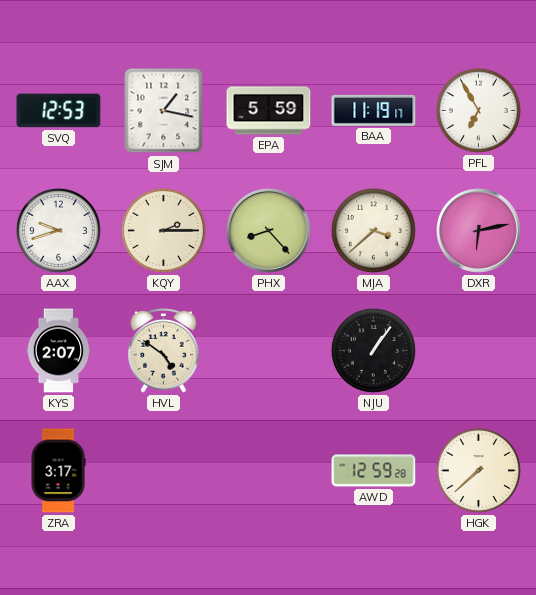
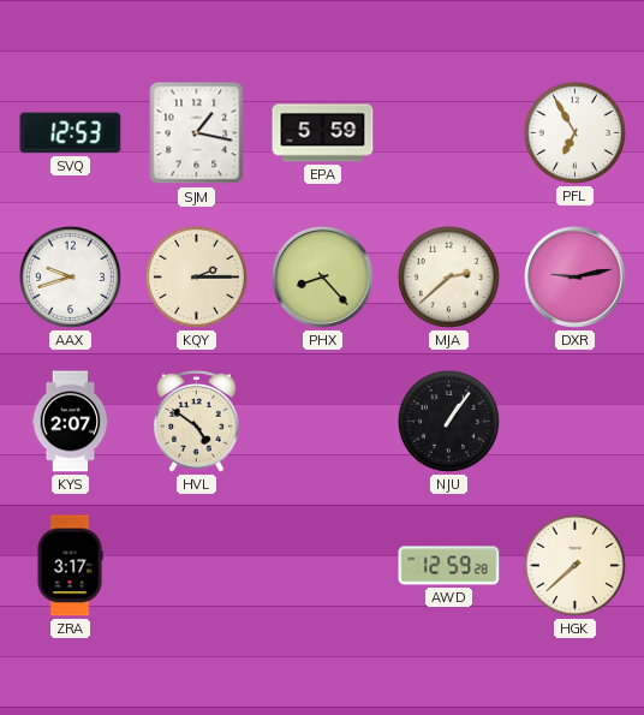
BAA: 11:19 -> none (374, 110)
MJA: 3:38 -> 2:38 (448, 276)
DXR: 6:13 -> 9:13 (576, 278)
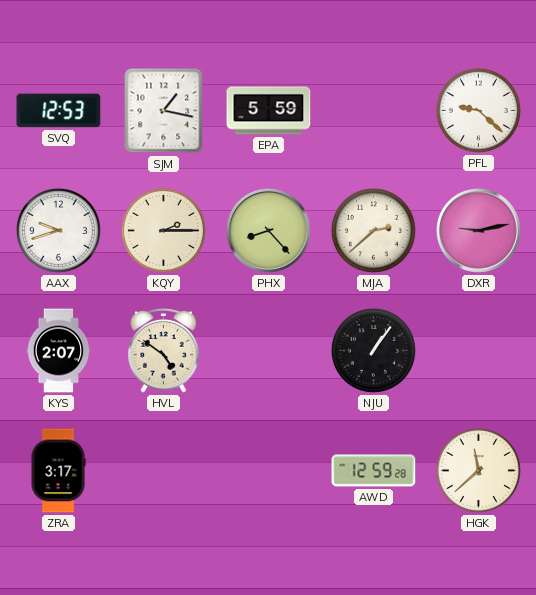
PFL: 6:55 -> 9:22 (478, 110)
HGK: 7:38 -> 11:38 (478, 470)
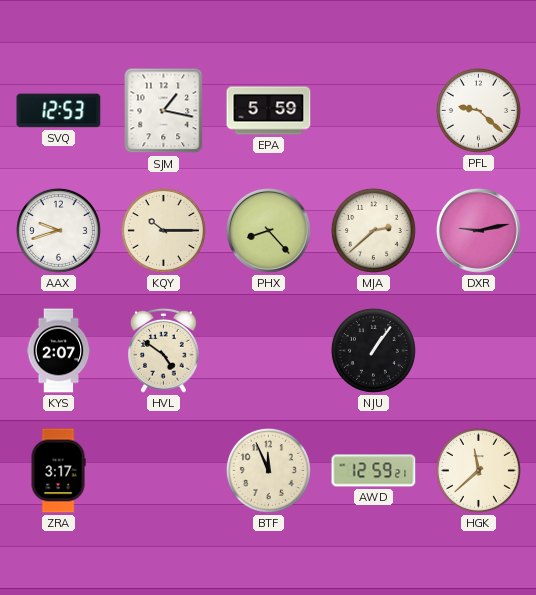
KQY: 2:15 -> 10:15 (163, 230)
BTF: none -> 11:56 (268, 470)
AWD: 12:59:28 -> 12:59:21 (374, 471)
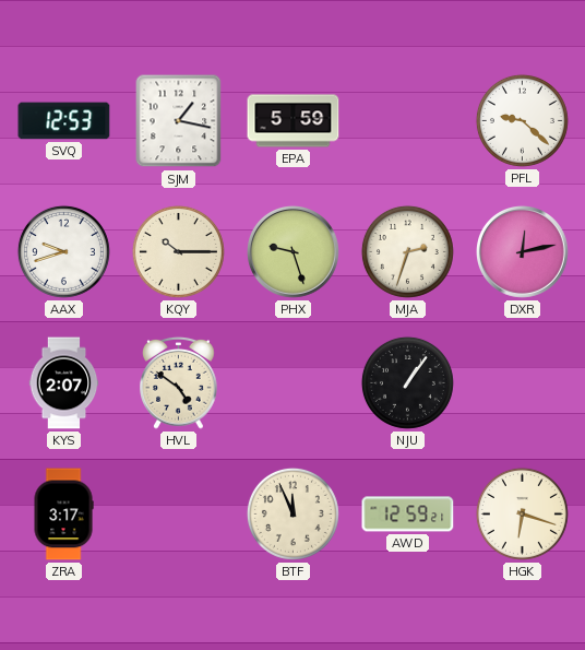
PHX: 8:23 -> 9:27 (294, 252)
MJA: 2:38 -> 2:33 (407, 251)
DXR: 9:13 -> 12:13 (523, 252)
HGK: 11:38 -> 6:18 (522, 513)
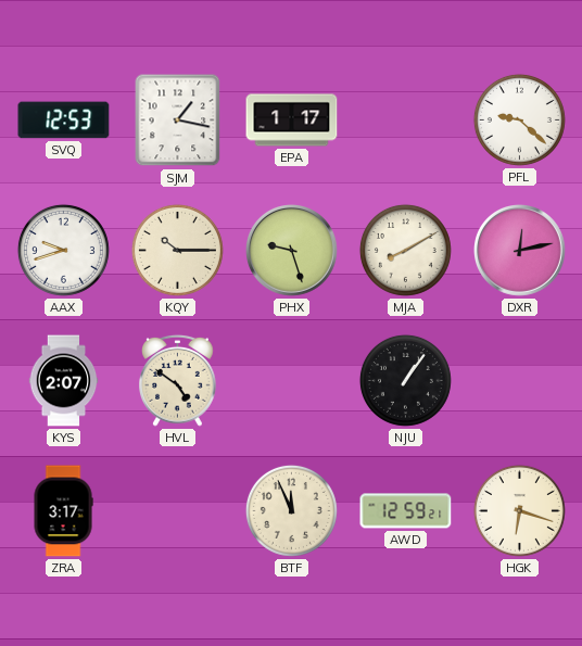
EPA: 5:59 -> 1:17 (292, 121)
MJA: 2:33 -> 8:10 (405, 250)
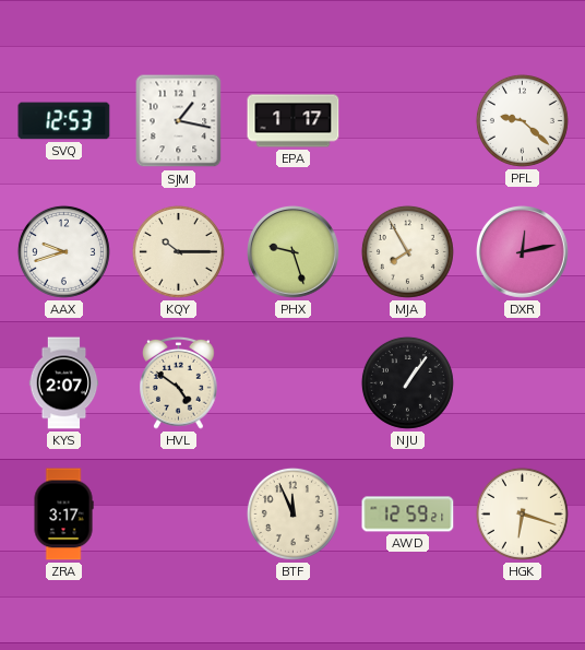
MJA: 8:10 -> 7:55 (407, 251)
